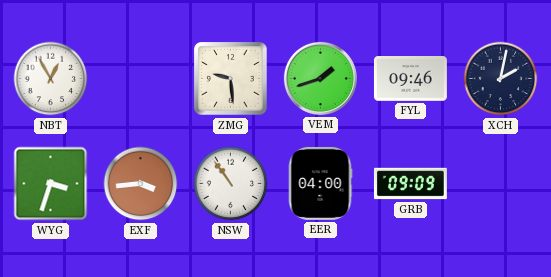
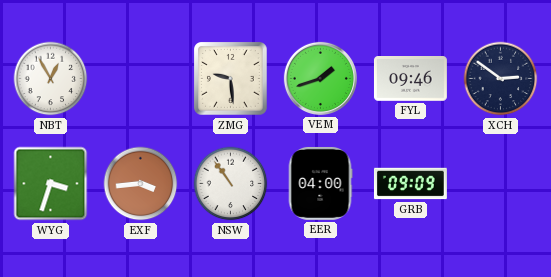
XCH: 2:02 -> 2:51 (501, 79)
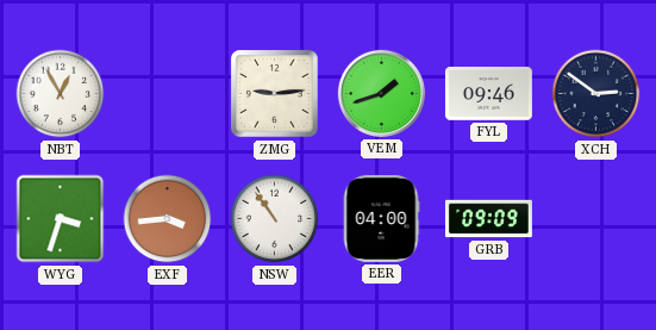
ZMG: 9:29 -> 9:14 (275, 94)
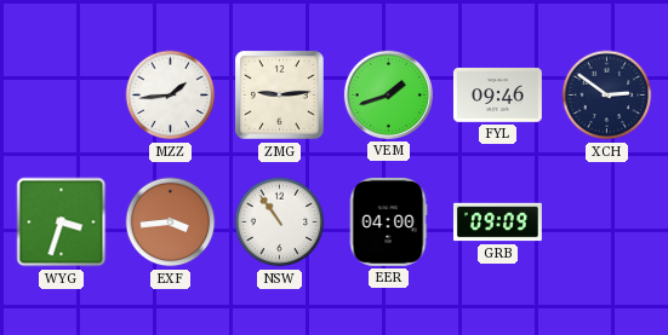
NBT: 12:55 -> none (61, 94)
MZZ: none -> 1:44 (171, 96)
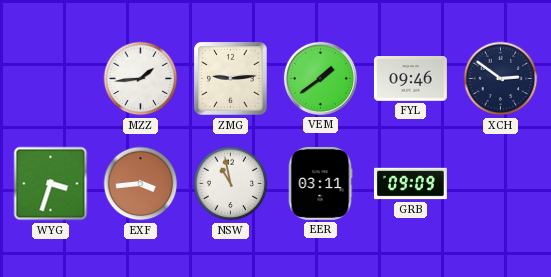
VEM: 1:42 -> 1:39 (320, 78)
NSW: 10:54 -> 10:58 (231, 184)
EER: 04:00 -> 03:11 (320, 183)
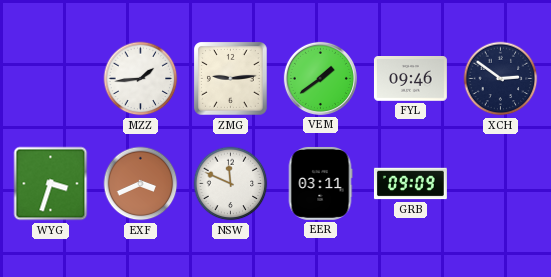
EXF: 3:44 -> 3:41 (141, 184)
NSW: 10:58 -> 11:49 (231, 184)
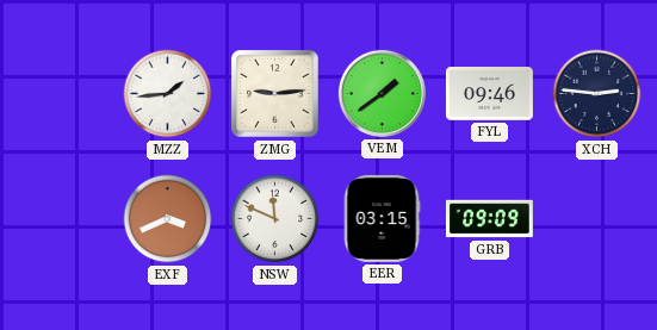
XCH: 2:51 -> 2:46 (597, 94)
WYG: 3:33 -> none (51, 184)
EER: 03:11 -> 03:15 (382, 218)
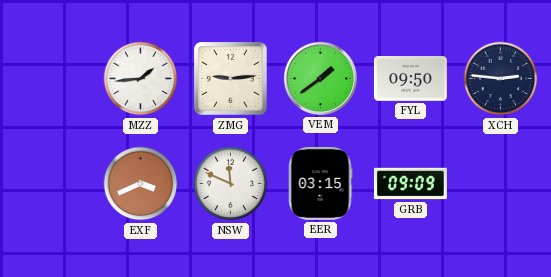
FYL: 09:46 -> 09:50 (410, 79)
